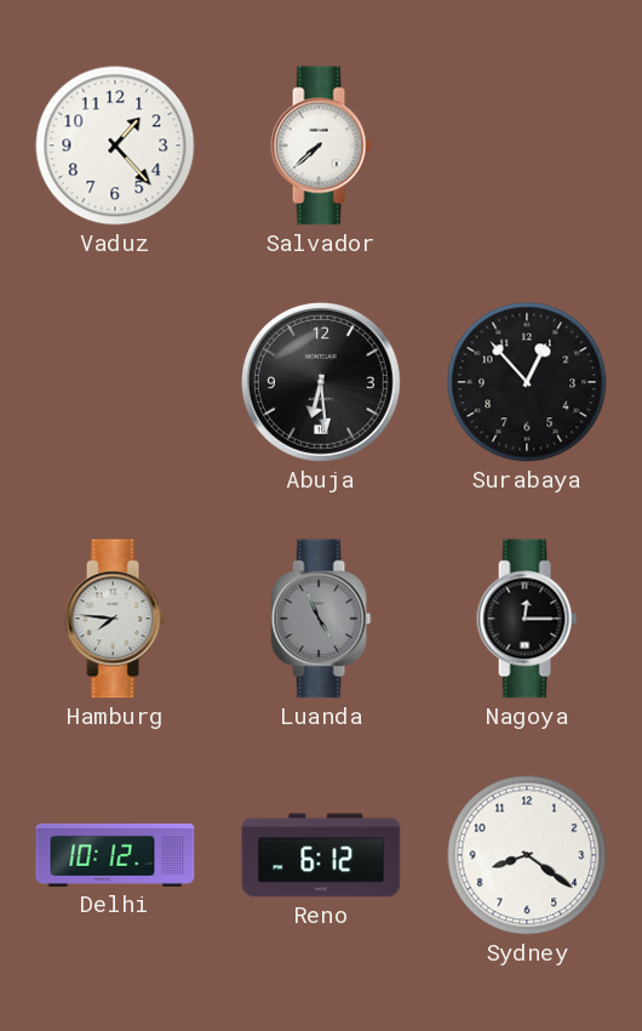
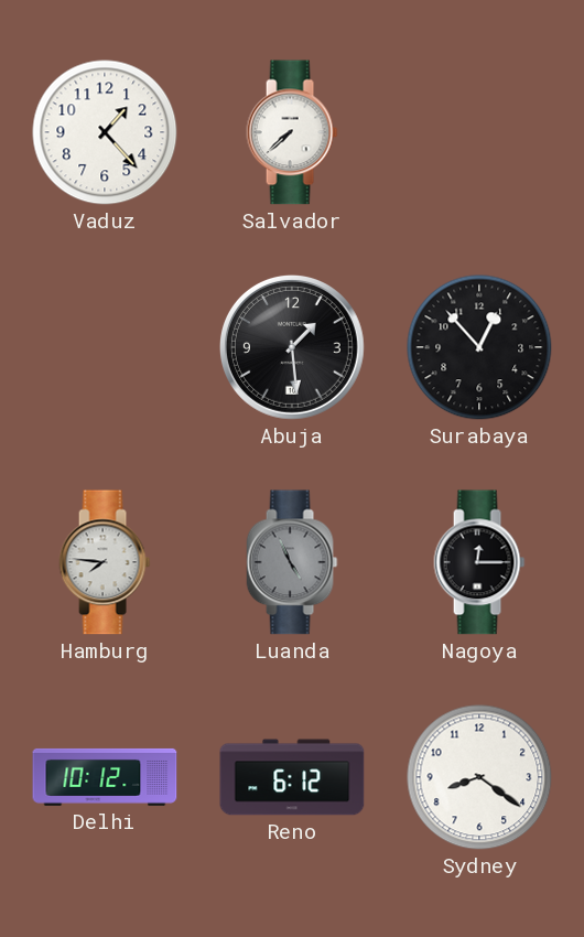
Abuja: 6:29 -> 1:29 (293, 348)
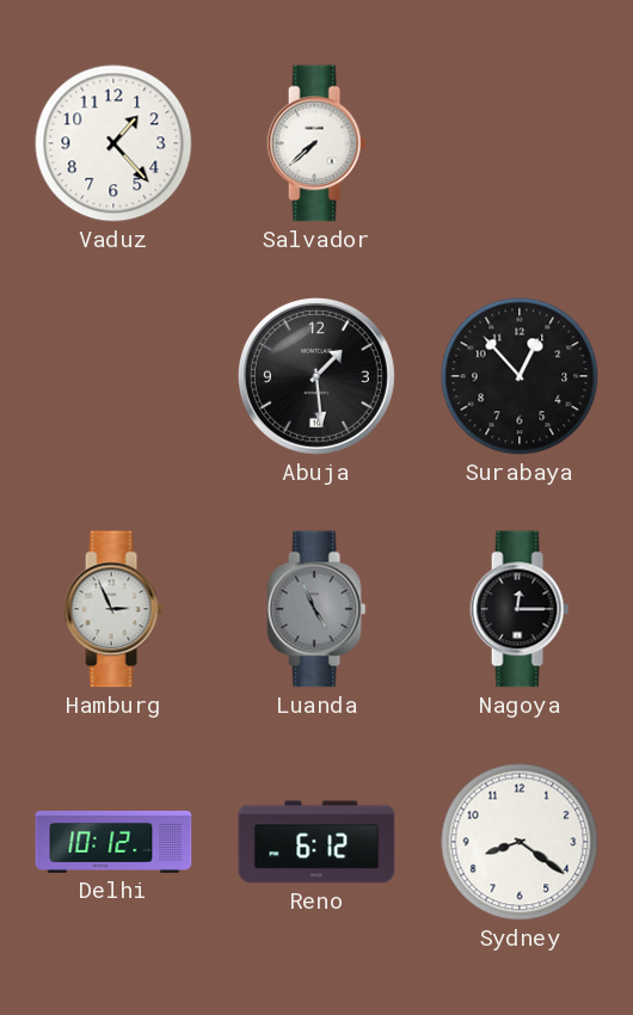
Hamburg: 7:46 -> 2:56 (113, 609)
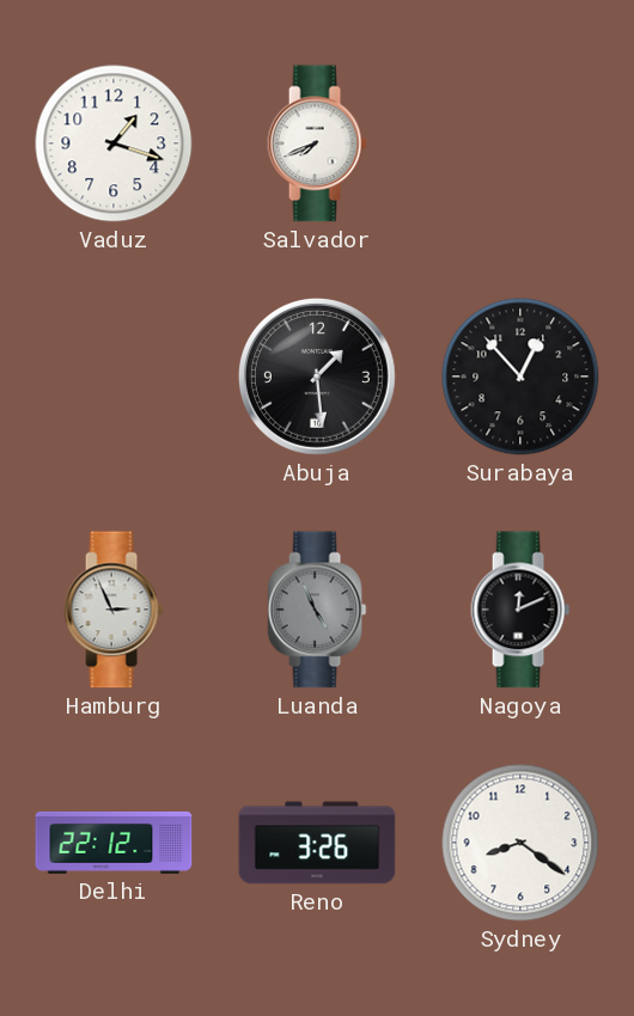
Vaduz: 1:23 -> 1:18 (114, 143)
Salvador: 7:38 -> 7:41 (317, 143)
Nagoya: 12:15 -> 12:11 (520, 610)
Delhi: 10:12 -> 22:12 (114, 843)
Reno: 6:12 -> 3:26 (317, 843)
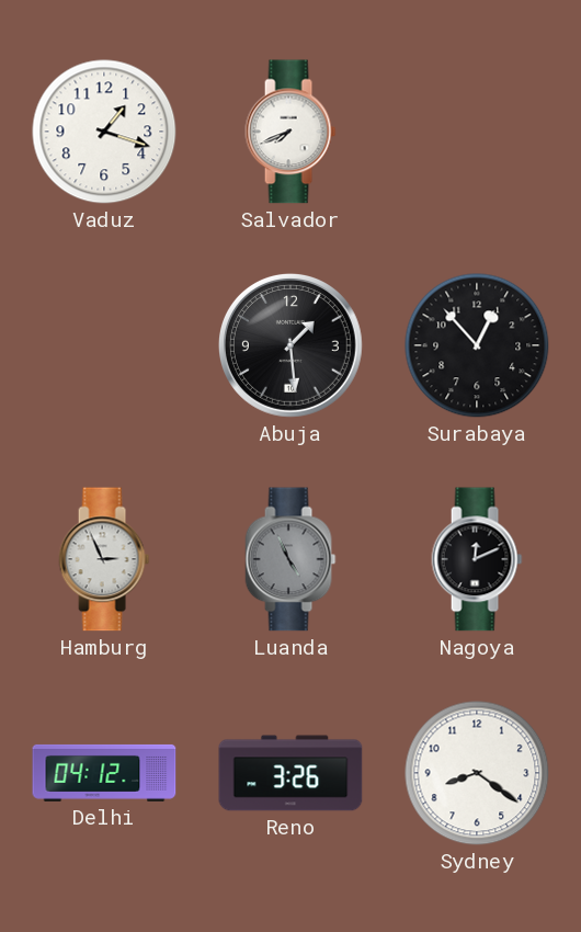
Delhi: 22:12 -> 04:12 (104, 773)
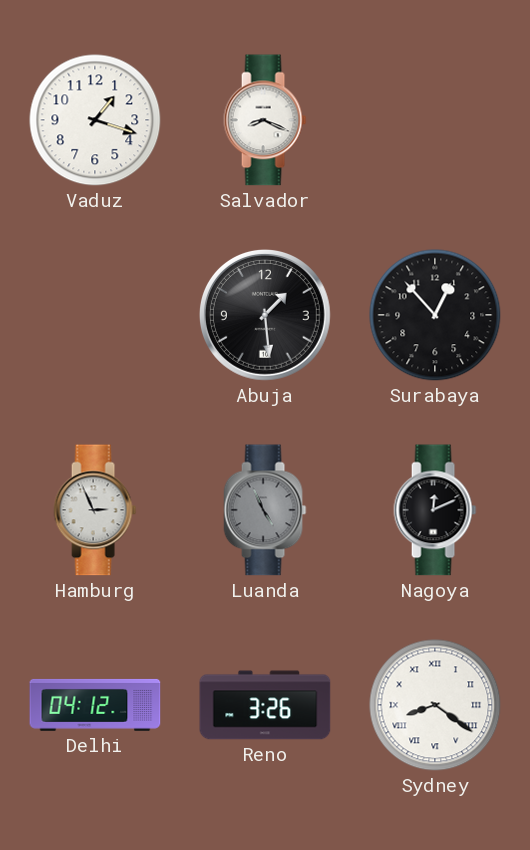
Salvador: 7:41 -> 8:19 (265, 120)
Sydney numerals: Arabic -> Roman (435, 705)
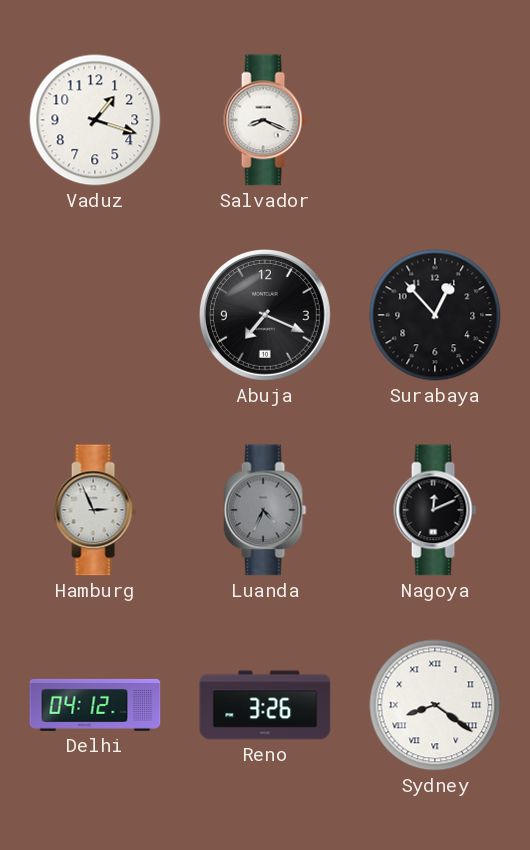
Abuja: 1:29 -> 7:19 (266, 316)
Luanda: 4:56 -> 4:34 (265, 510)
